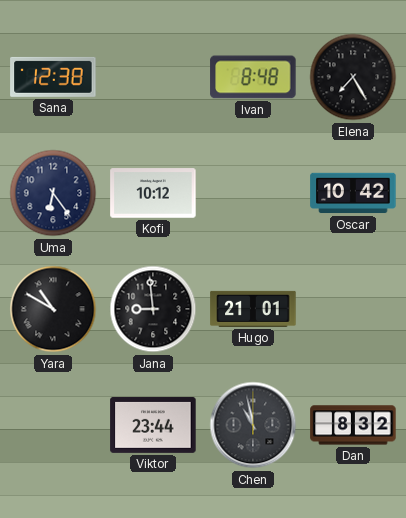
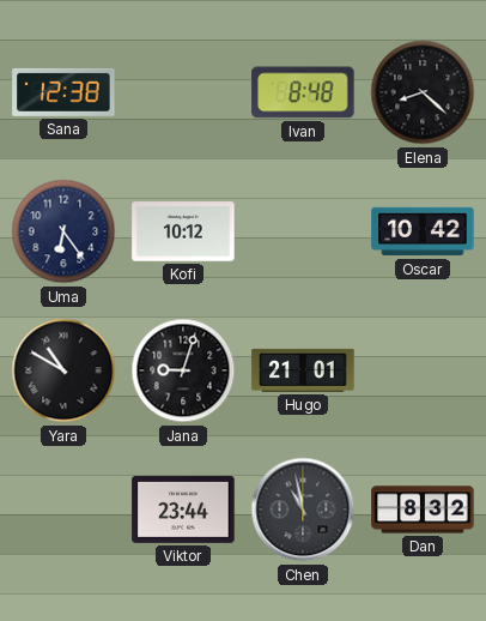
Elena: 7:25 -> 8:22 (423, 92)
Jana: 8:59 -> 9:03 (183, 370)
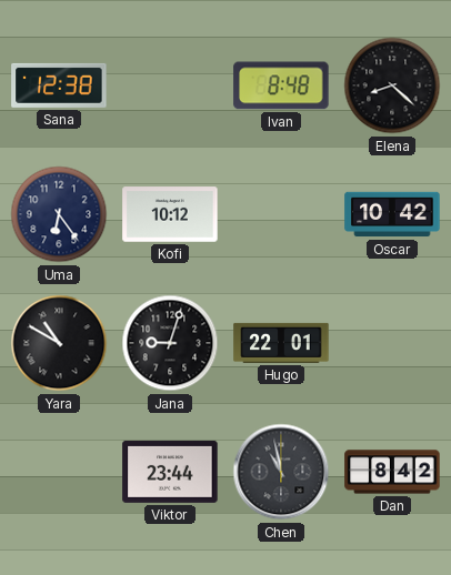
Hugo: 21:01 -> 22:01 (281, 343)
Dan: 8:32 -> 8:42 (392, 472)
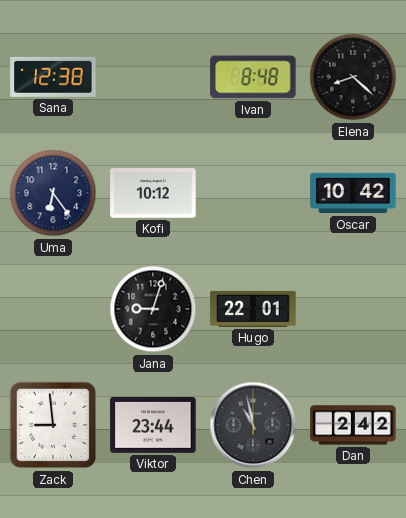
Yara: 10:50 -> none (59, 343)
Zack: none -> 8:59 (53, 425)
Dan: 8:42 -> 2:42 (353, 425)
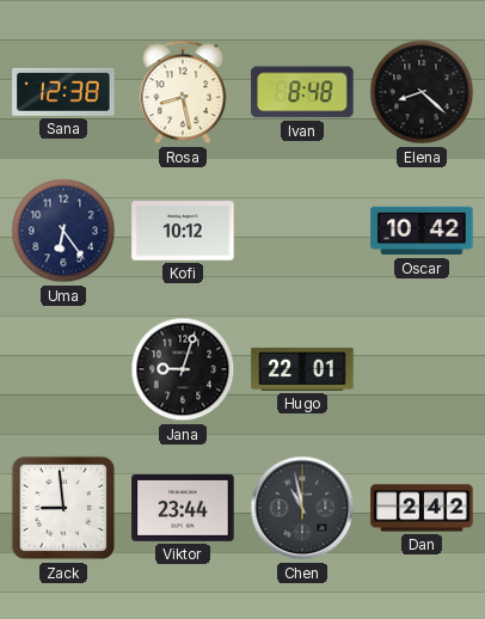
Rosa: none -> 8:28 (183, 92)
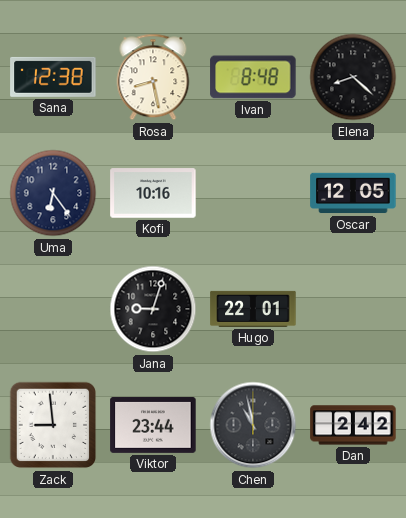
Kofi: 10:12 -> 10:16 (153, 193)
Oscar: 10:42 -> 12:05 (353, 193)
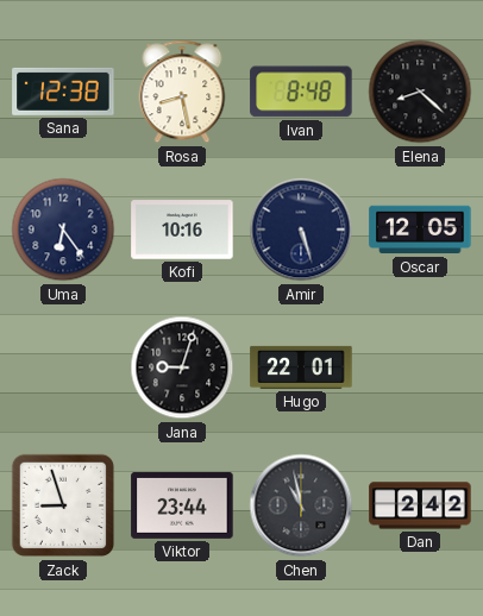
Amir: none -> 5:27 (301, 230)
Zack: 8:59 -> 8:57 (63, 505)
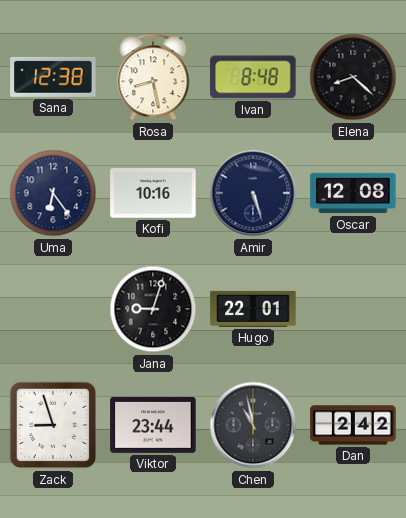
Oscar: 12:05 -> 12:08 (353, 193)
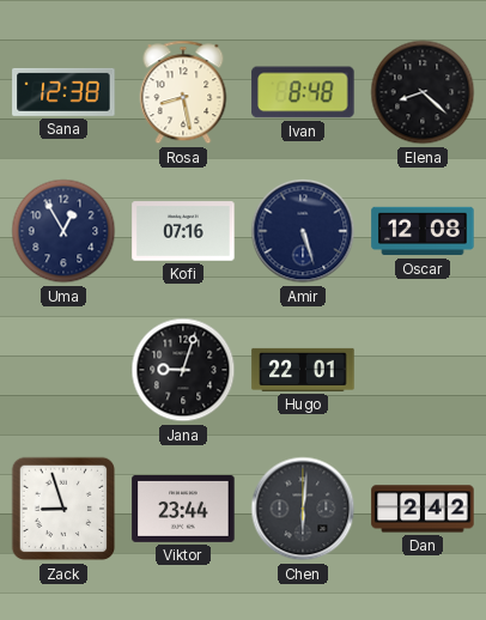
Uma: 6:24 -> 12:55 (63, 231)
Kofi: 10:16 -> 07:16 (183, 231)
Chen: 10:58 -> 6:01 (303, 509)
